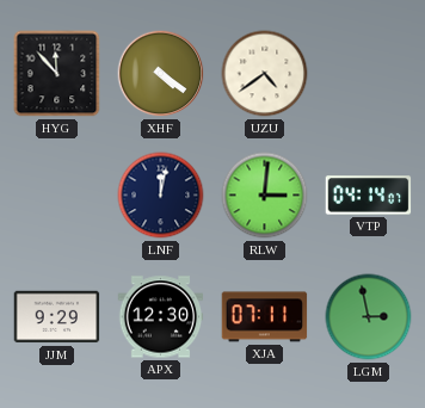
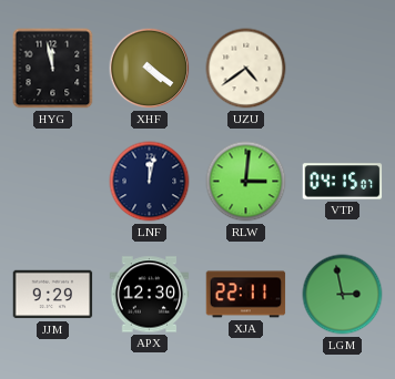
HYG: 11:53 -> 11:58 (53, 69)
VTP: 04:14 -> 04:15 (343, 182)
XJA: 07:11 -> 22:11 (246, 295)
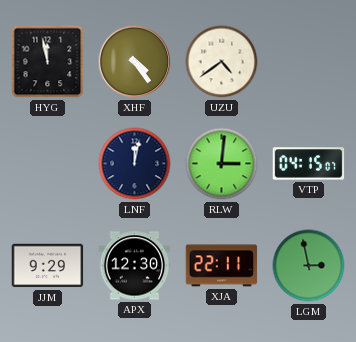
XHF: 4:21 -> 4:24 (135, 62)
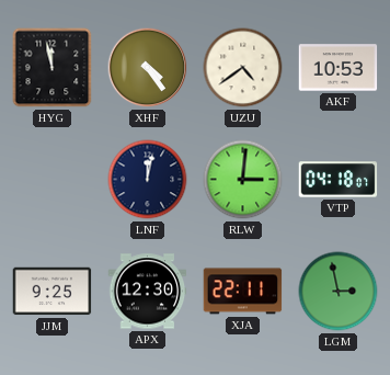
AKF: none -> 10:53 (339, 68)
VTP: 04:15 -> 04:18 (339, 180)
JJM: 9:29 -> 9:25 (53, 292)
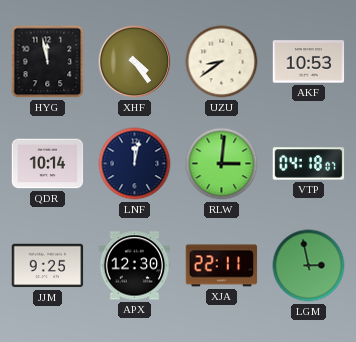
UZU: 4:39 -> 8:39 (222, 62)
QDR: none -> 10:14 (48, 164)
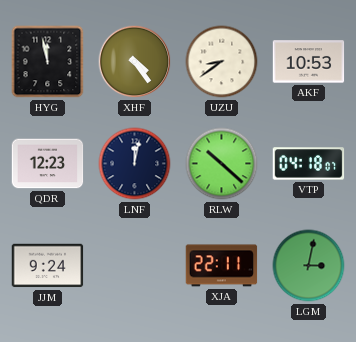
QDR: 10:14 -> 12:23 (48, 164)
RLW: 3:01 -> 10:22 (222, 164)
JJM: 9:25 -> 9:24 (48, 266)
APX: 12:30 -> none (135, 266)
LGM: 2:58 -> 3:02 (309, 266)
